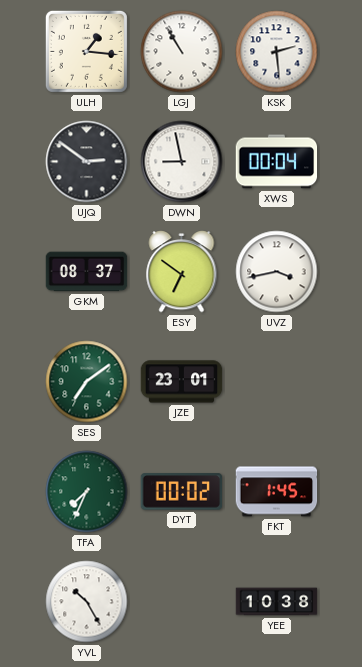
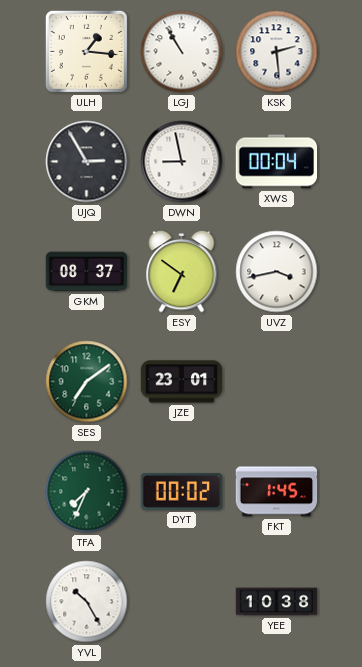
UJQ: 2:51 -> 2:55 (87, 162)
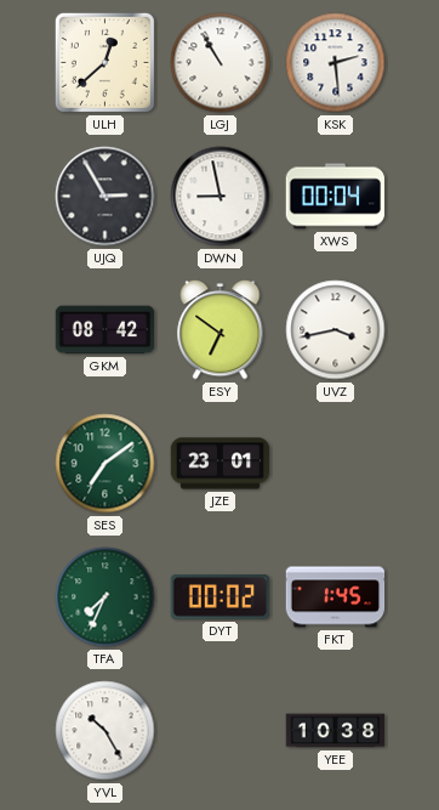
ULH: 1:16 -> 12:38 (104, 62)
GKM: 08:37 -> 08:42 (106, 330)
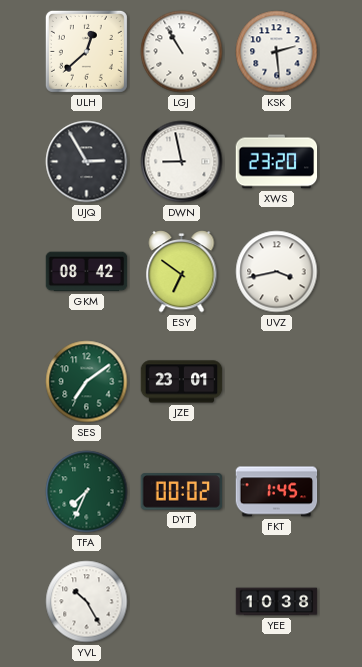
XWS: 00:04 -> 23:20 (277, 162)
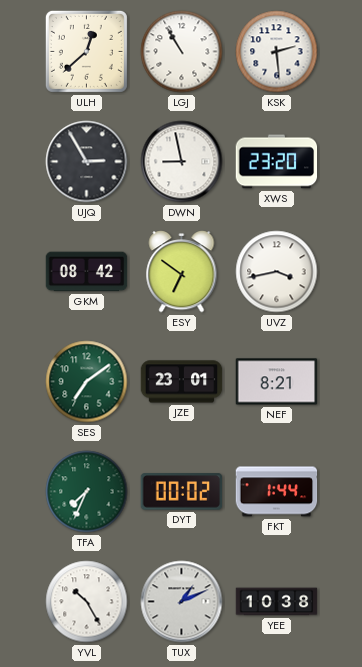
NEF: none -> 8:21 (277, 382)
FKT: 1:45 -> 1:44 (277, 492)
TUX: none -> 1:11 (182, 602)
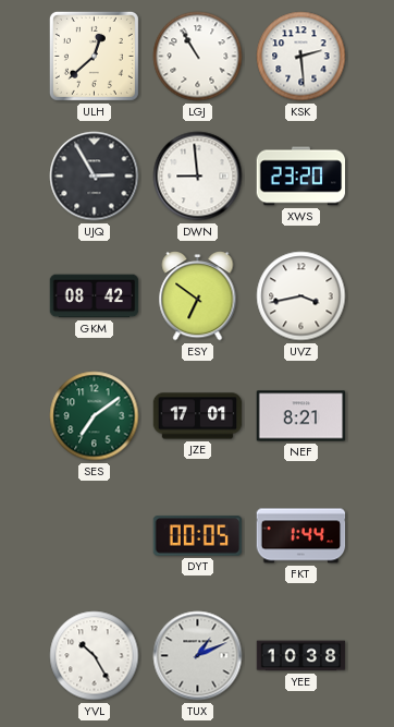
DWN: 8:58 -> 8:59 (198, 177)
JZE: 23:01 -> 17:01 (198, 416)
TFA: 7:34 -> none (87, 492)
DYT: 00:02 -> 00:05 (198, 536)
